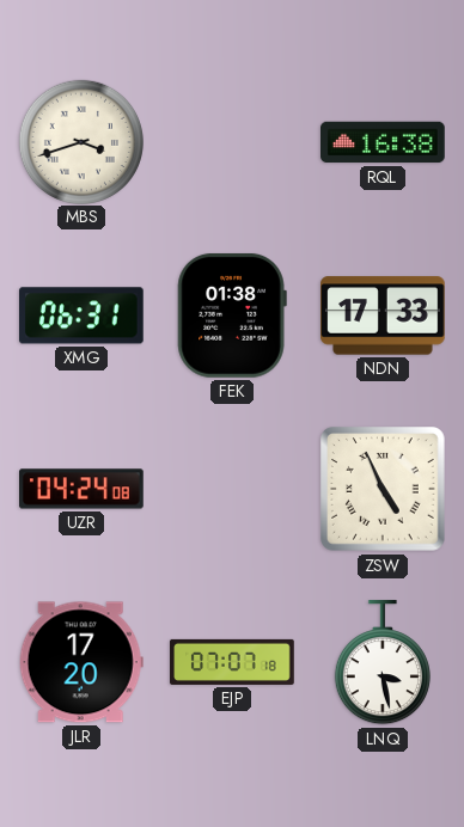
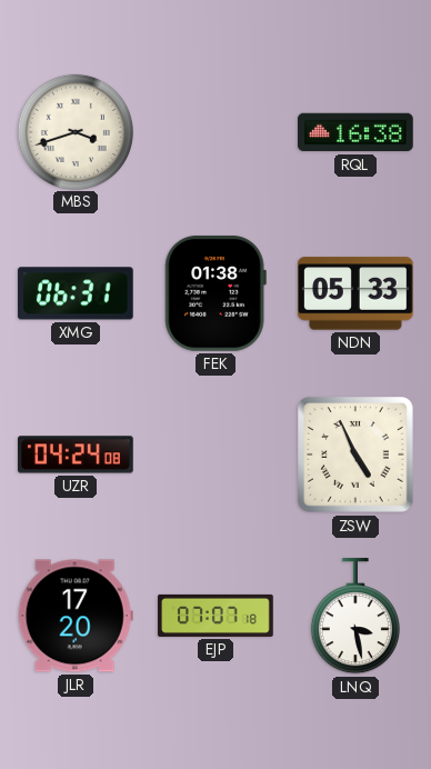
NDN: 17:33 -> 05:33 (357, 293)
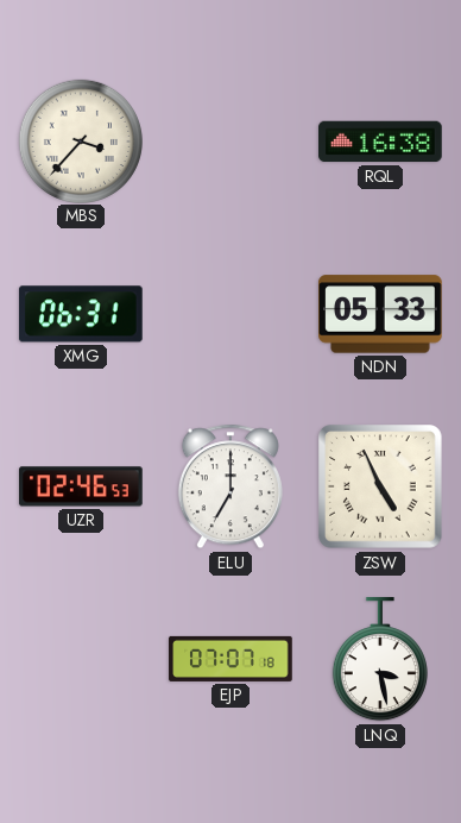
MBS: 3:42 -> 3:37 (80, 140)
FEK: 01:38 -> none (215, 293)
UZR: 04:24 -> 02:46 (82, 486)
ELU: none -> 7:00 (230, 486)
JLR: 17:20 -> none (76, 616)
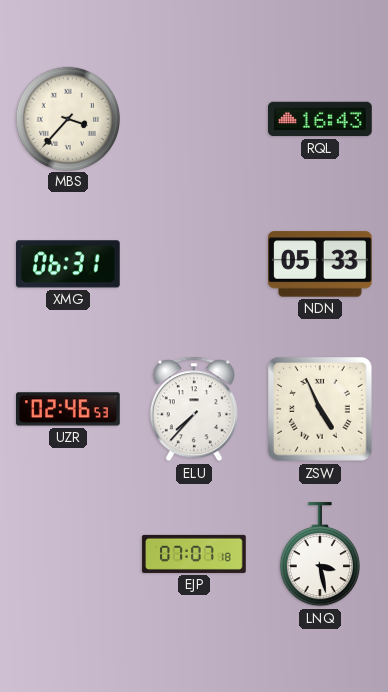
RQL: 16:38 -> 16:43 (320, 119)
ELU: 7:00 -> 7:37 (194, 409)
